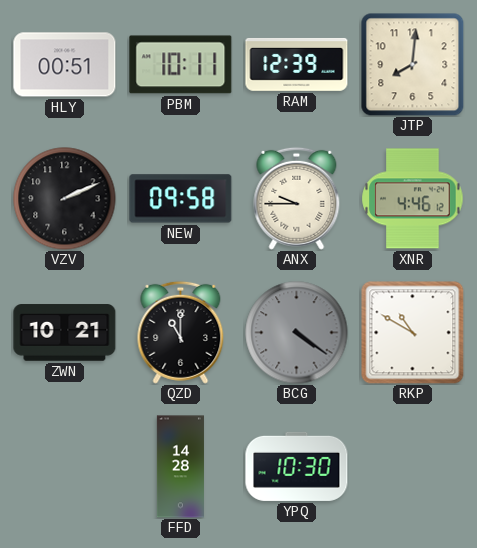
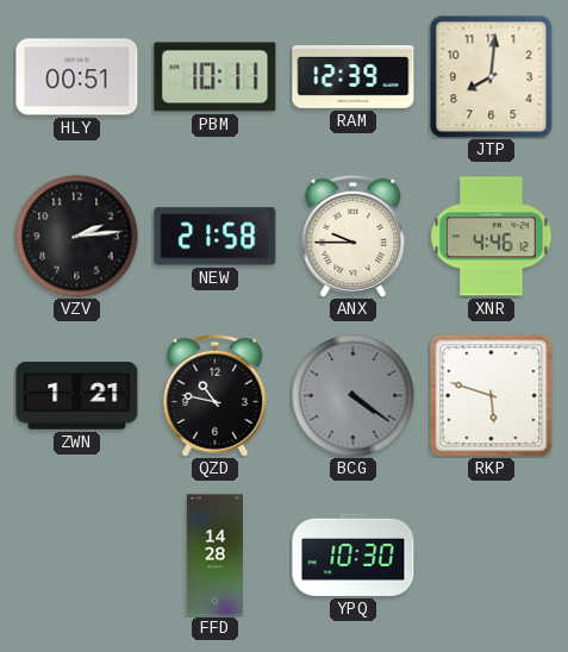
VZV: 2:11 -> 2:14 (77, 237)
NEW: 09:58 -> 21:58 (216, 237)
ZWN: 10:21 -> 1:21 (77, 396)
QZD: 11:00 -> 10:47 (216, 395)
RKP: 10:50 -> 5:48 (492, 396)
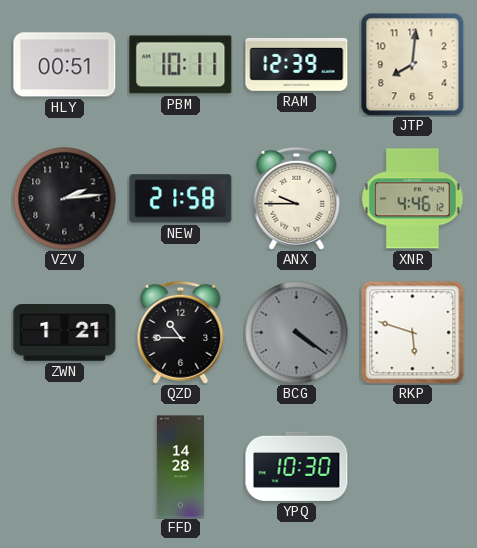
QZD: 10:47 -> 10:45 (181, 332)
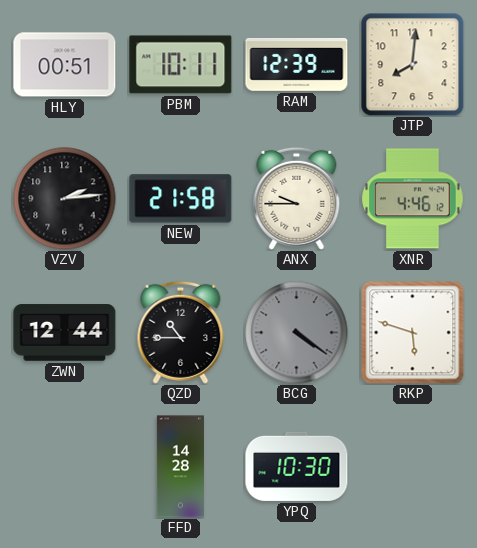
ZWN: 1:21 -> 12:44 (65, 333)
